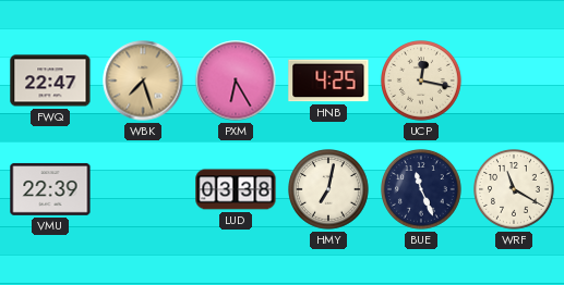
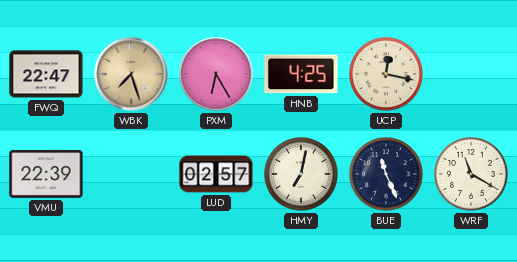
LUD: 03:38 -> 02:57 (216, 174)
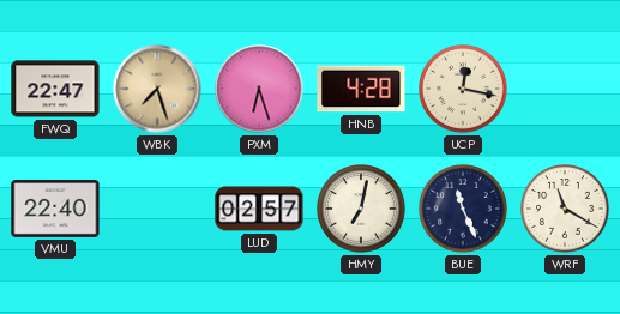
PXM: 6:25 -> 6:27 (259, 89)
HNB: 4:25 -> 4:28 (361, 89)
VMU: 22:39 -> 22:40 (55, 209)
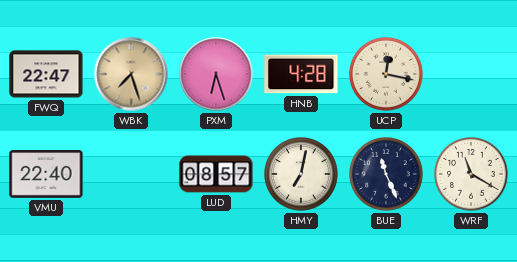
LUD: 02:57 -> 08:57 (216, 174)
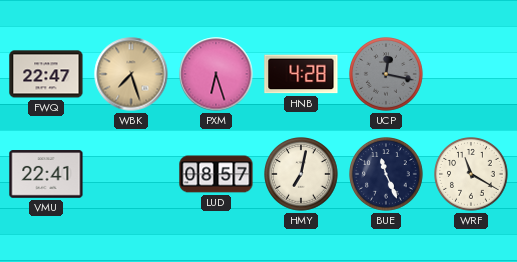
UCP dial: cream -> grey (387, 75)
VMU: 22:40 -> 22:41 (46, 174)
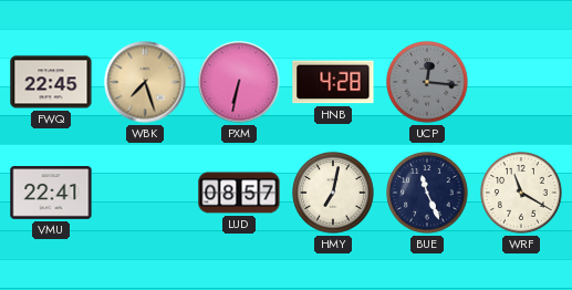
FWQ: 22:47 -> 22:45 (51, 82)
PXM: 6:27 -> 6:32 (239, 82)
UCP: 12:17 -> 12:16 (428, 83)
